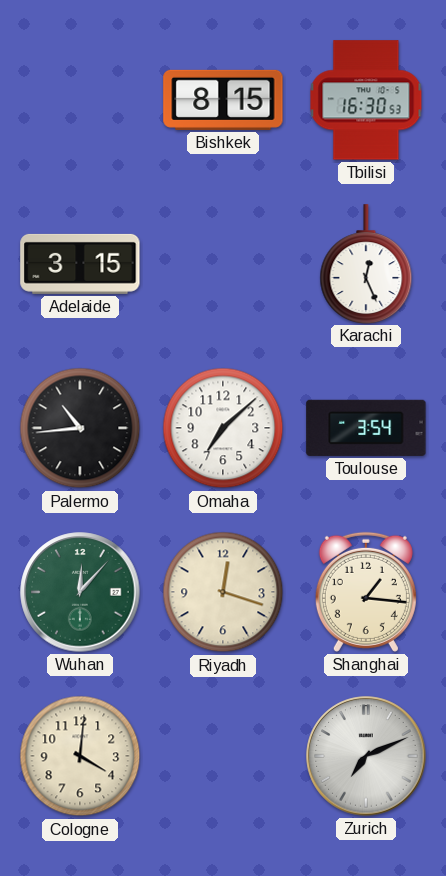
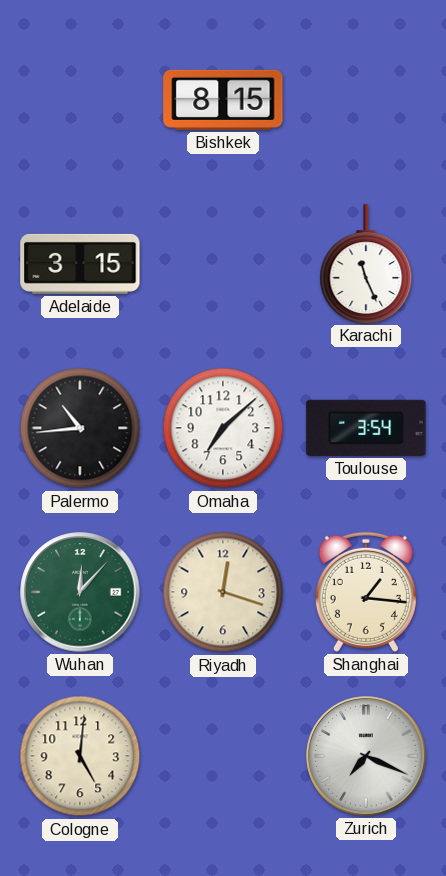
Tbilisi: 16:30 -> none (366, 100)
Karachi: 12:26 -> 11:26 (366, 264)
Cologne: 4:01 -> 5:01 (80, 756)
Zurich: 7:11 -> 7:19 (366, 756)
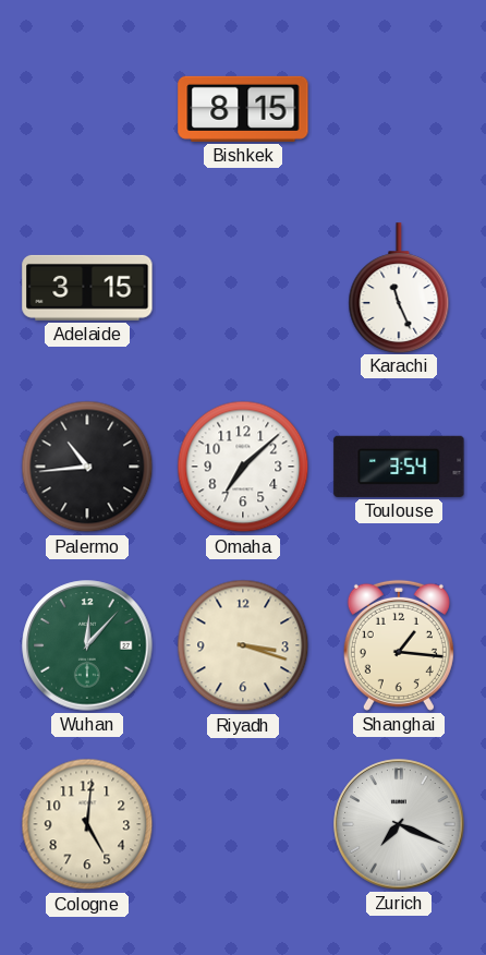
Riyadh: 12:18 -> 3:18 (243, 645)
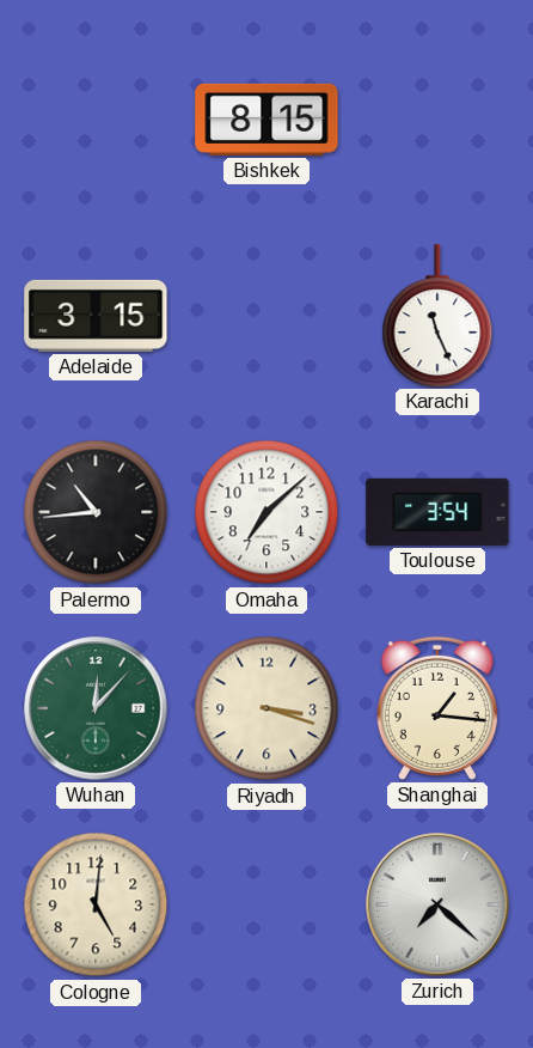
Zurich: 7:19 -> 7:22 (437, 904)
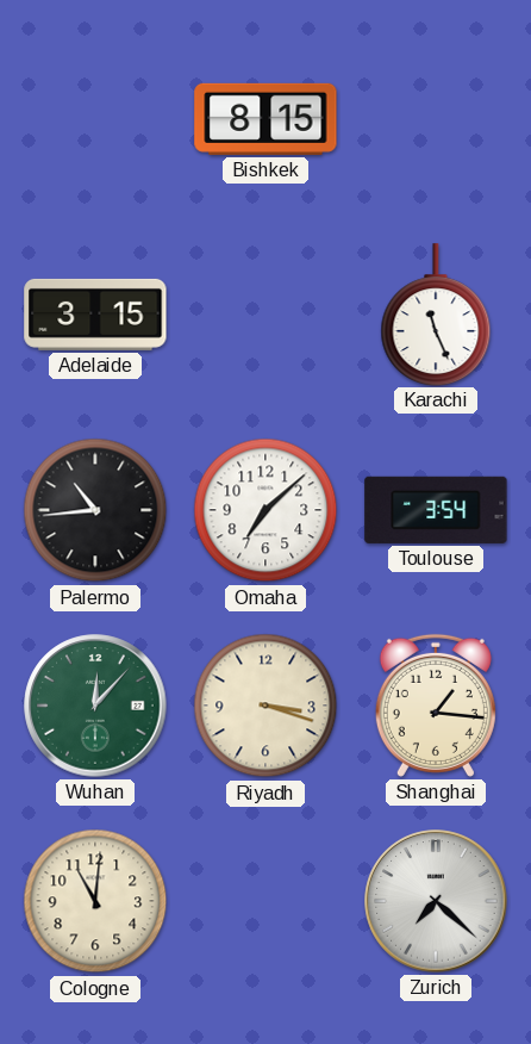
Cologne: 5:01 -> 11:01 (95, 901)
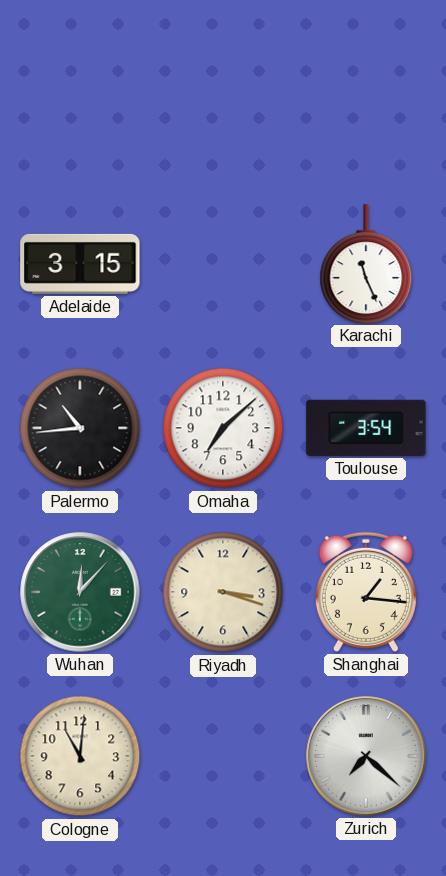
Bishkek: 8:15 -> none (265, 119)
